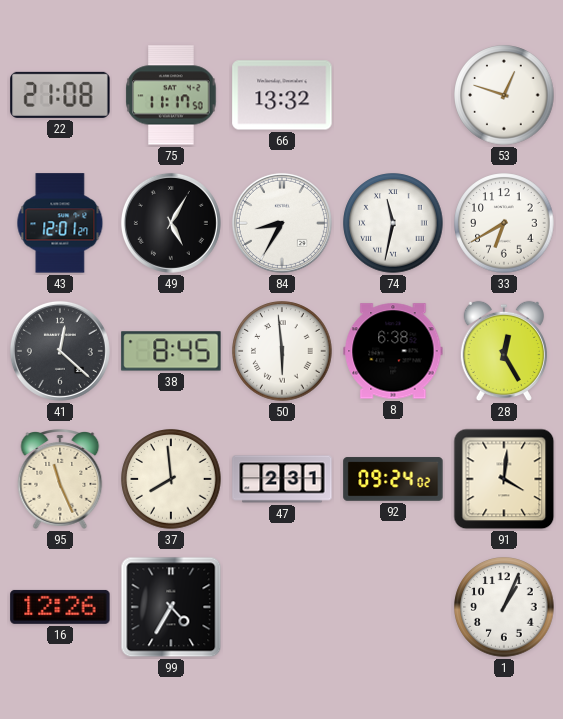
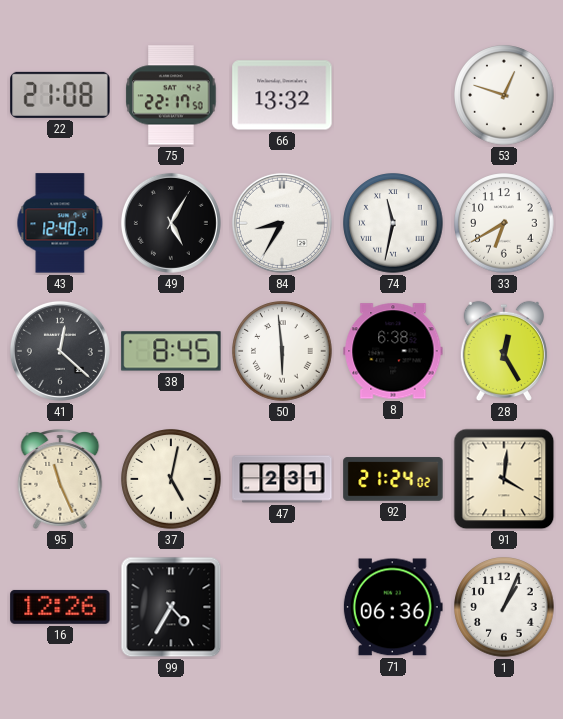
75: 11:17 -> 22:17 (171, 95)
43: 12:01 -> 12:40 (60, 223)
37: 7:59 -> 5:02 (171, 479)
92: 09:24 -> 21:24 (393, 479)
71: none -> 06:36 (393, 607)
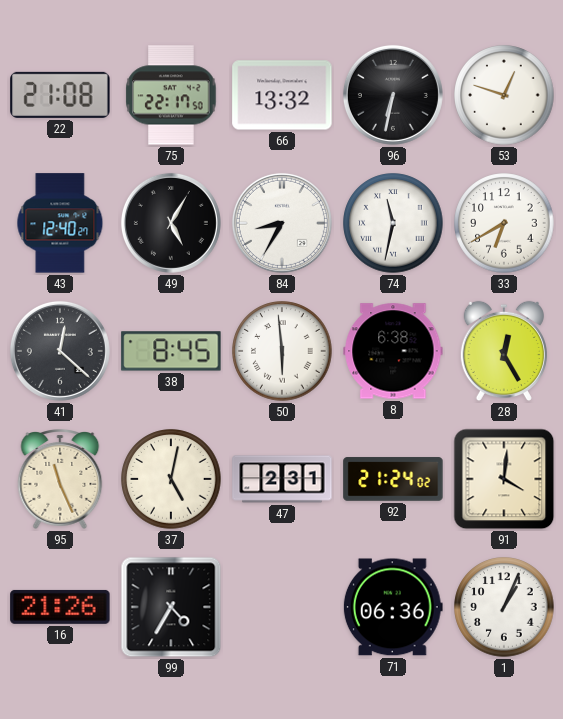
96: none -> 6:32 (393, 95)
16: 12:26 -> 21:26 (60, 607)
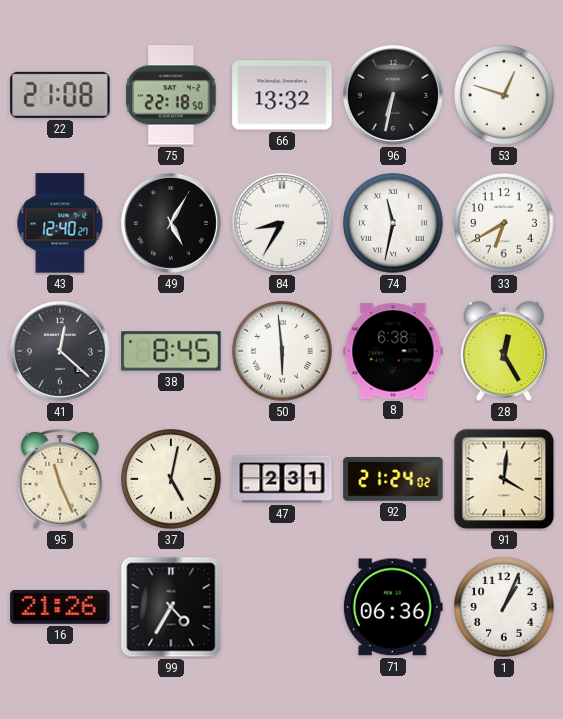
75: 22:17 -> 22:18 (171, 95)
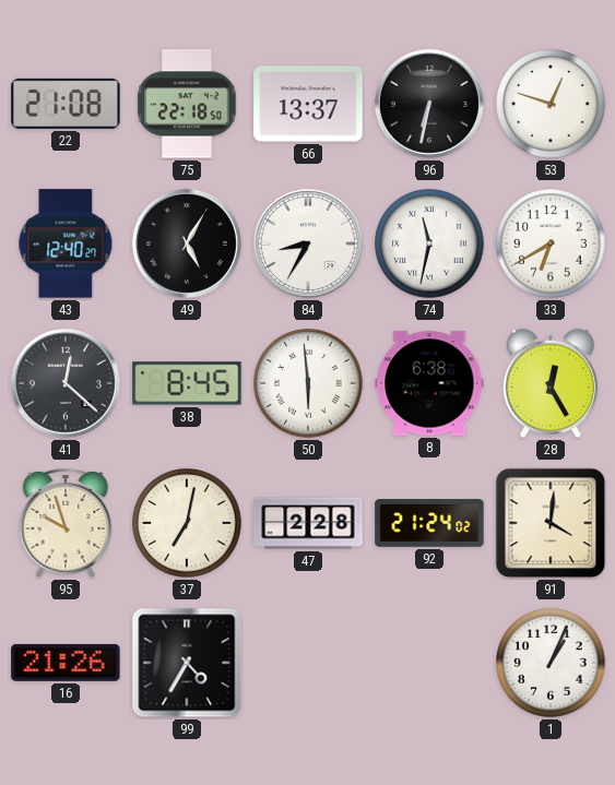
66: 13:32 -> 13:37 (308, 104)
95: 11:26 -> 9:57 (66, 524)
37: 5:02 -> 7:02 (187, 523)
47: 2:31 -> 2:28 (308, 523)
71: 06:36 -> none (393, 607)
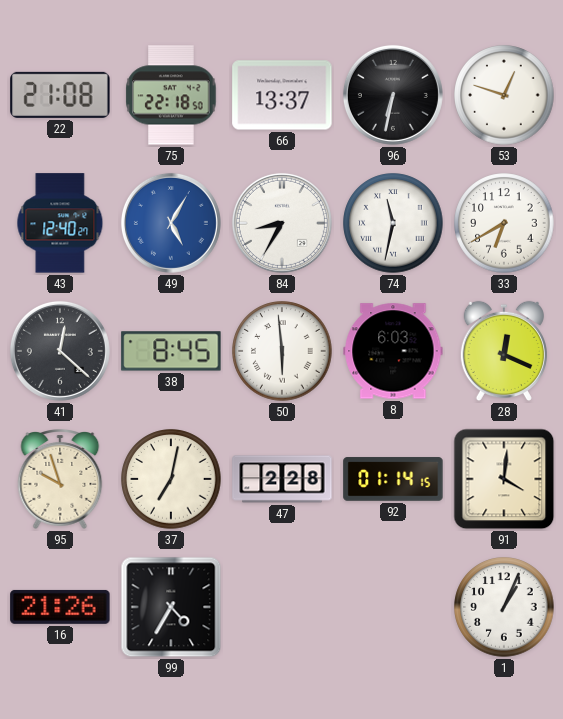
49 dial: black -> blue (171, 223)
8: 6:38 -> 6:03 (393, 351)
28: 12:25 -> 12:19 (504, 351)
92: 21:24 -> 01:14 (393, 479)
